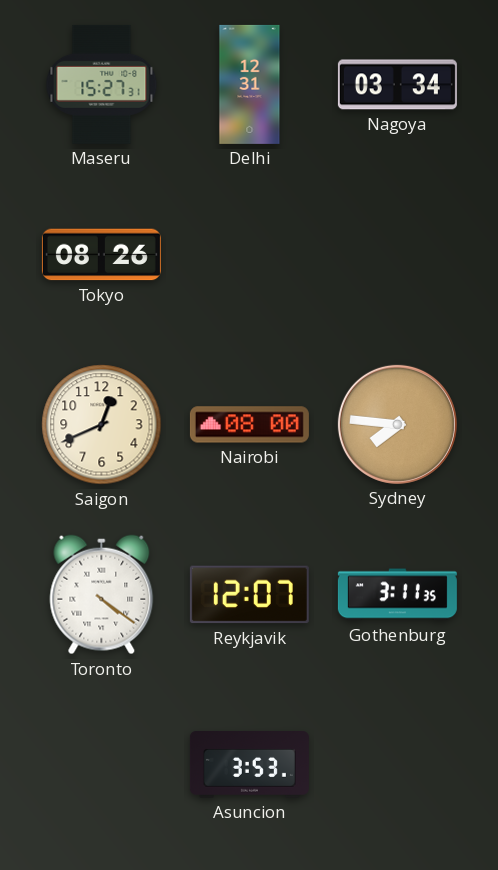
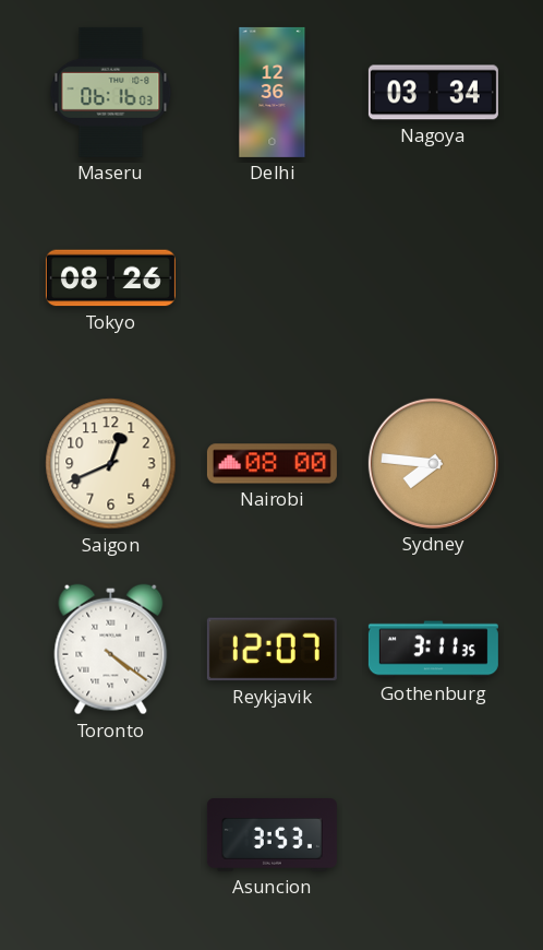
Maseru: 15:27 -> 06:16 (111, 92)
Delhi: 12:31 -> 12:36 (273, 92)
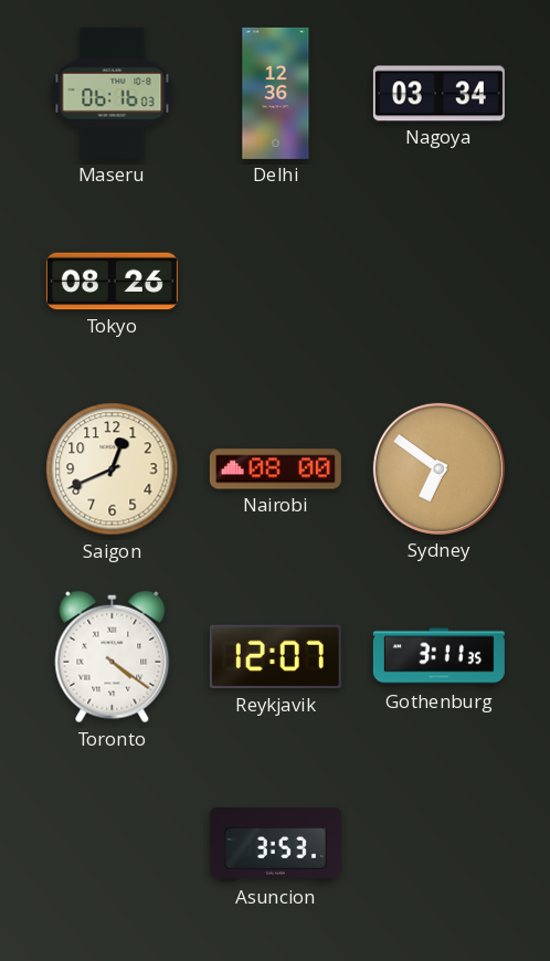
Sydney: 7:46 -> 6:51 (438, 468)
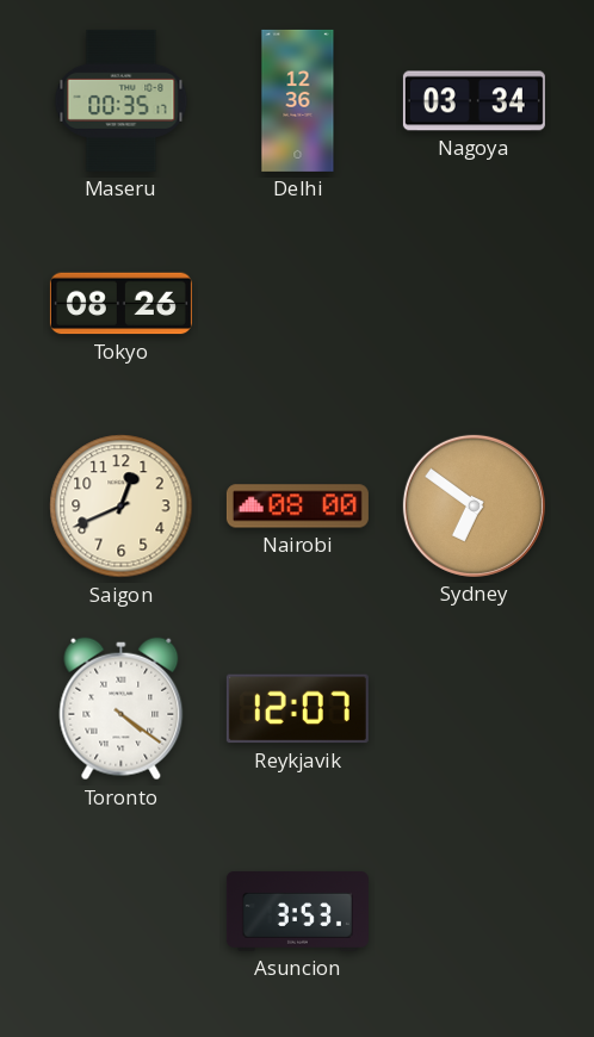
Maseru: 06:16 -> 00:35 (122, 100)
Gothenburg: 3:11 -> none (438, 657)
